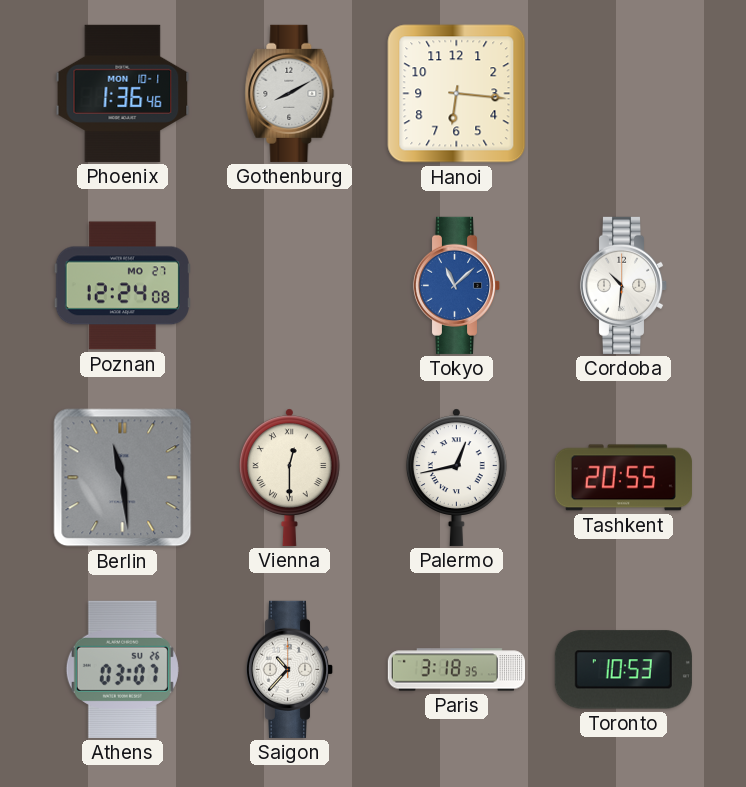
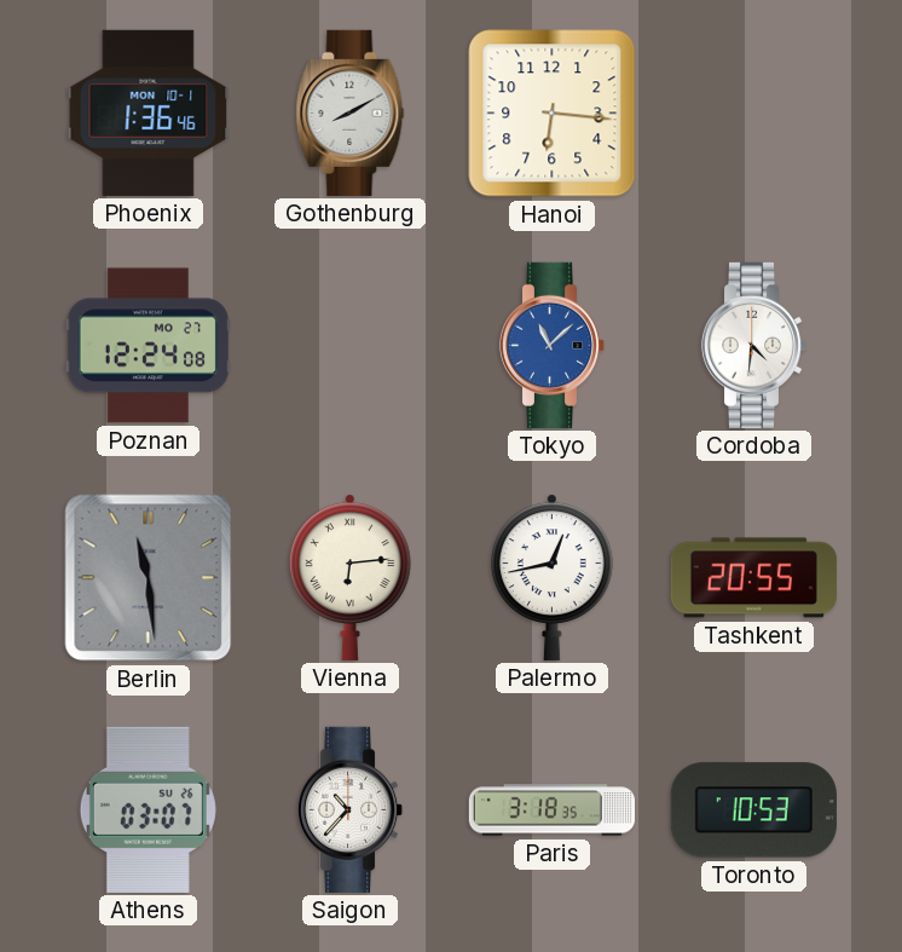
Cordoba: 10:31 -> 4:31 (754, 345)
Vienna: 12:30 -> 6:14 (349, 577)
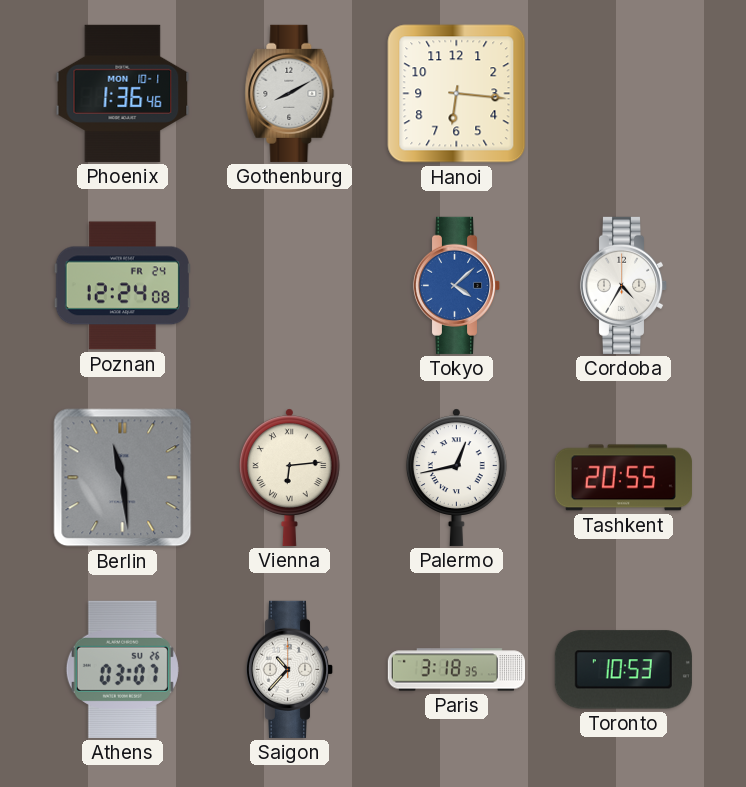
Poznan date: MO 27 -> FR 24 (122, 286)
Tokyo: 11:08 -> 4:08 (457, 285)
Cordoba: 4:31 -> 4:35 (624, 285)
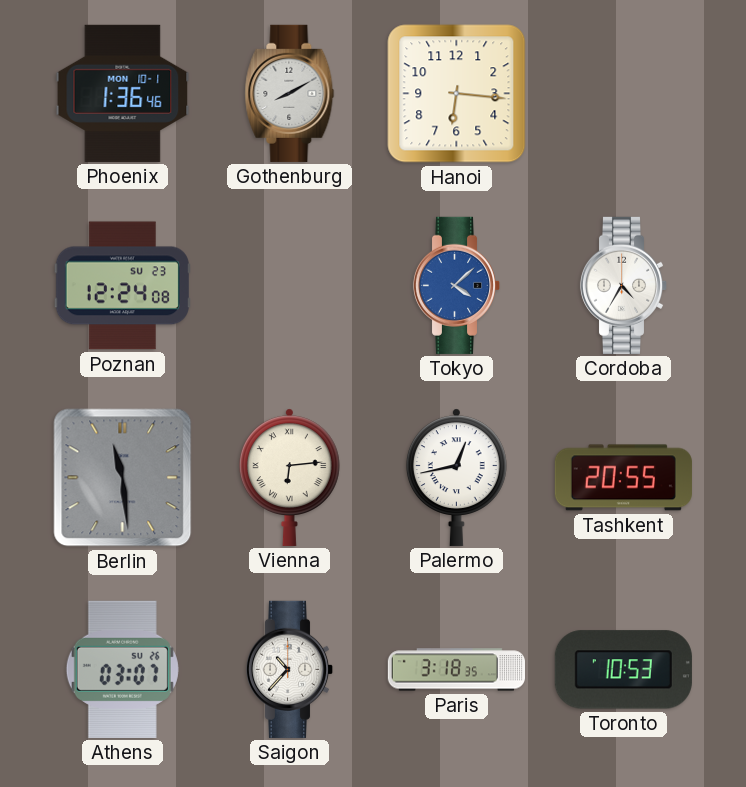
Poznan date: FR 24 -> SU 23 (122, 286)
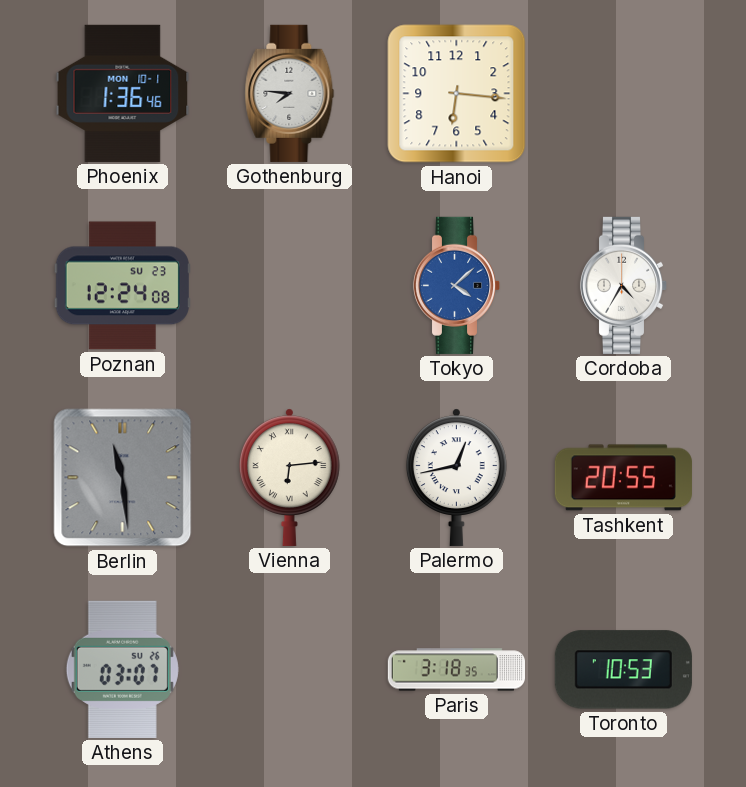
Gothenburg: 8:10 -> 7:46 (290, 93)
Saigon: 10:37 -> none (290, 669)
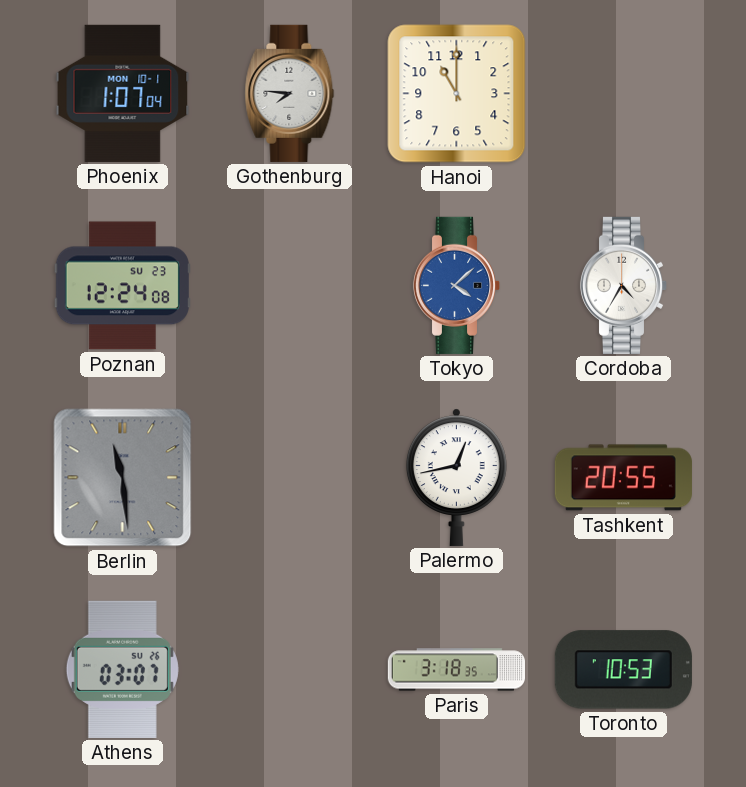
Phoenix: 1:36 -> 1:07 (123, 93)
Hanoi: 6:16 -> 11:00 (457, 94)
Vienna: 6:14 -> none (289, 477)
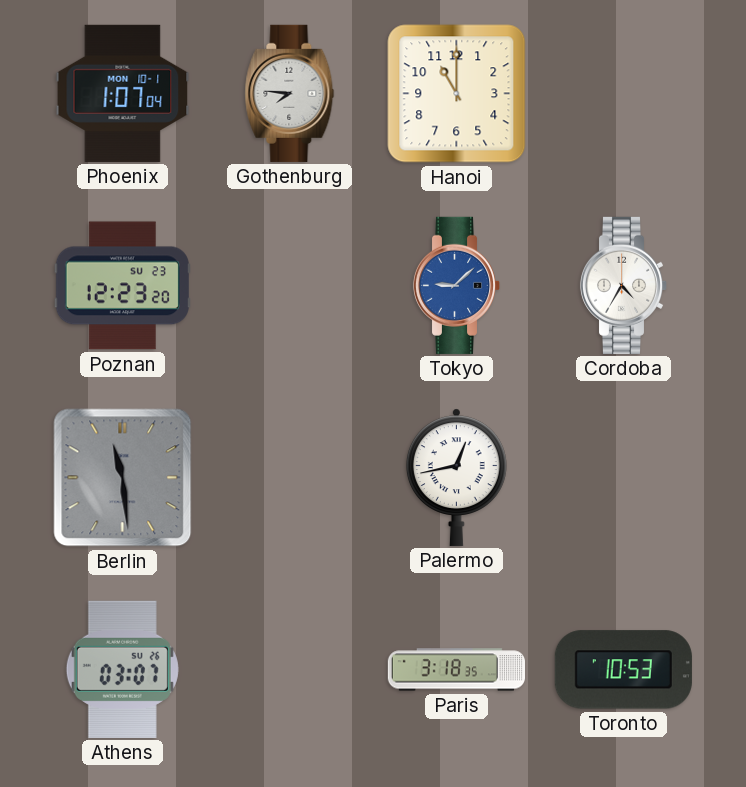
Poznan: 12:24 -> 12:23 (122, 286)
Tokyo: 4:08 -> 9:08 (457, 285)
Tashkent: 20:55 -> none (623, 478)
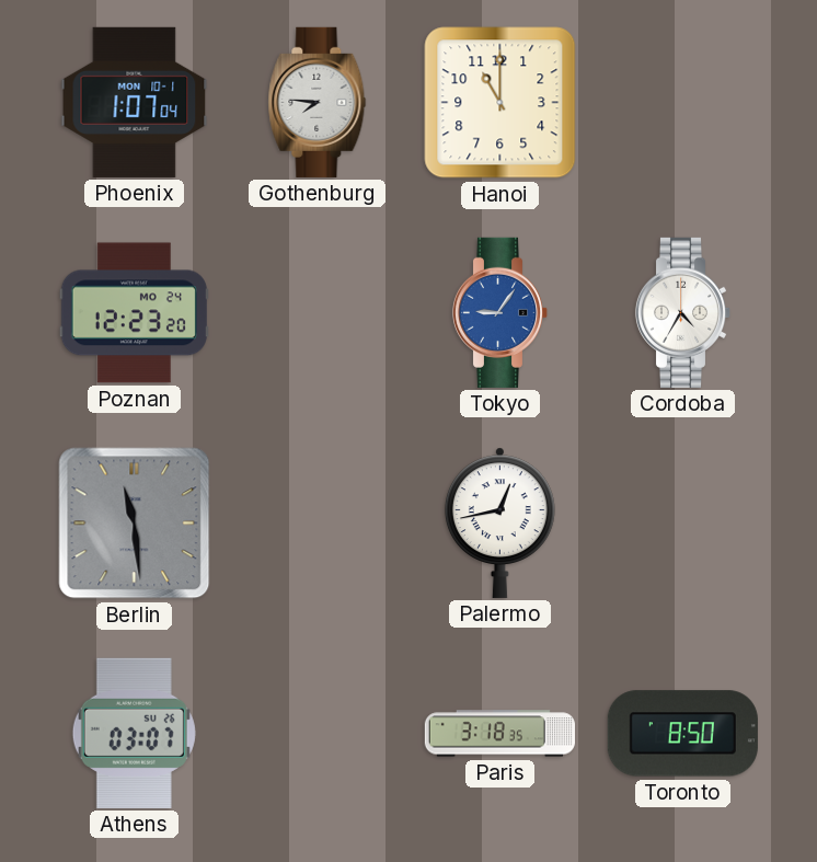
Poznan date: SU 23 -> MO 24 (134, 313)
Tokyo: 9:08 -> 9:06 (500, 312)
Toronto: 10:53 -> 8:50 (682, 734)
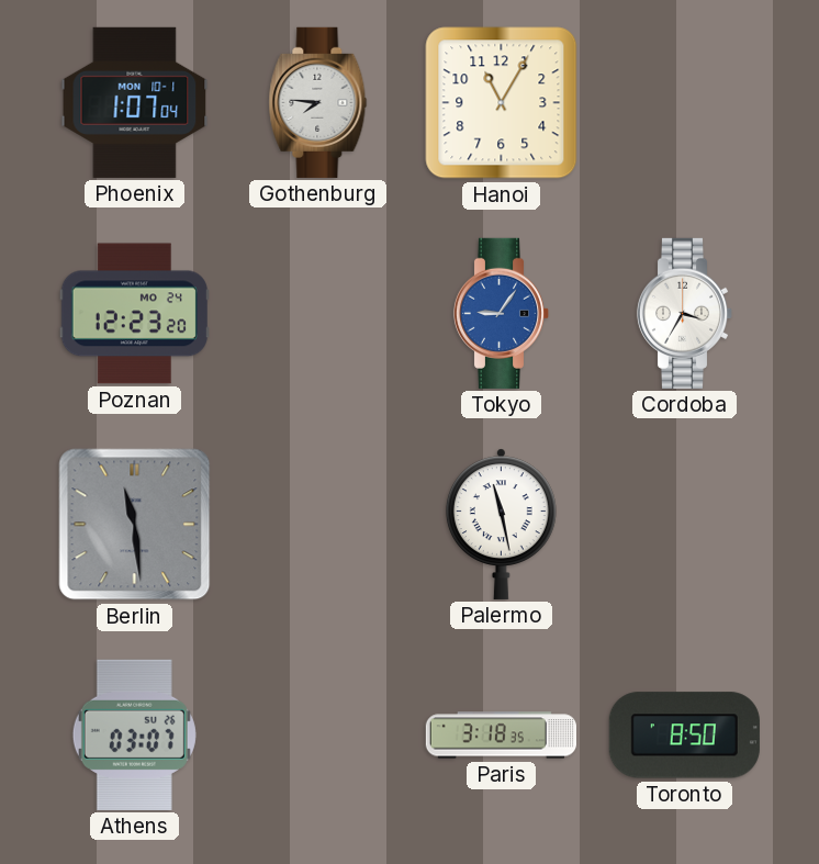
Hanoi: 11:00 -> 11:05 (502, 103)
Cordoba: 4:35 -> 3:35 (685, 313)
Palermo: 12:43 -> 11:28 (501, 524)
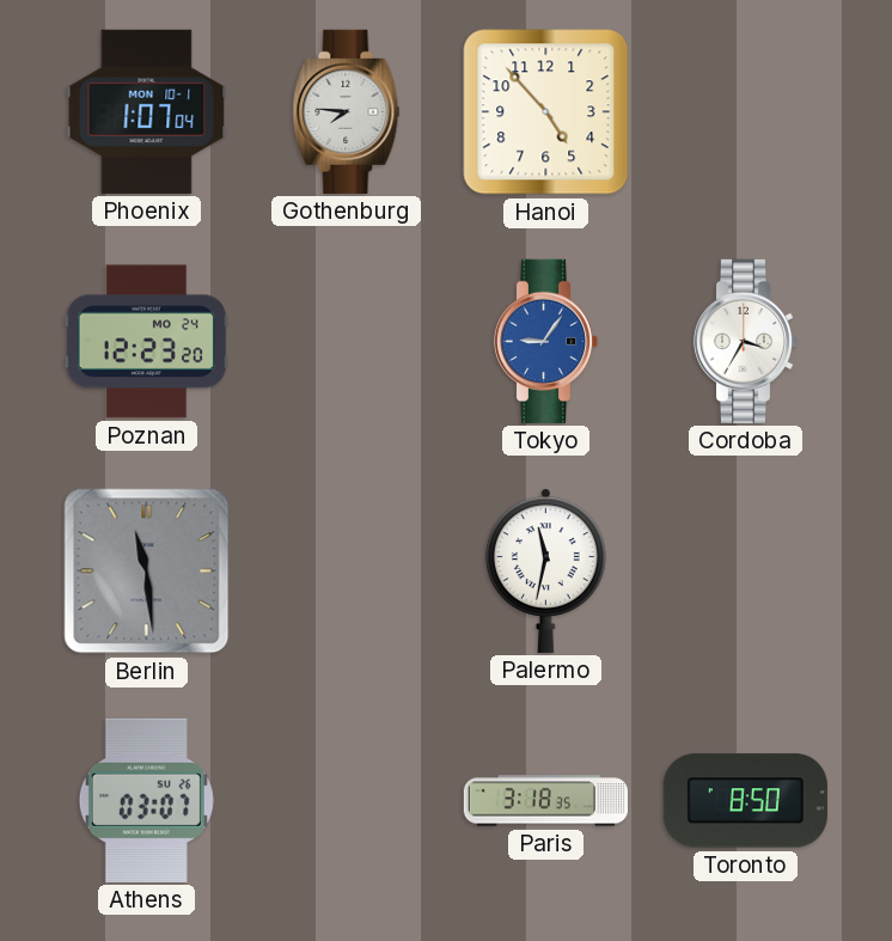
Hanoi: 11:05 -> 4:53 (546, 112)
Palermo: 11:28 -> 11:32 (545, 570)
